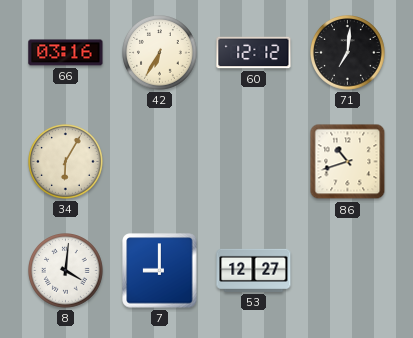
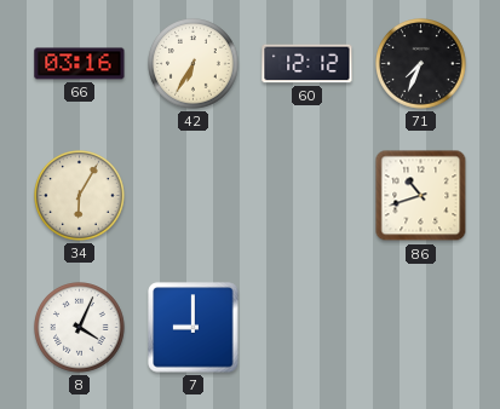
71: 7:01 -> 7:34 (421, 64)
8: 4:01 -> 4:04 (80, 328)
53: 12:27 -> none (254, 270)
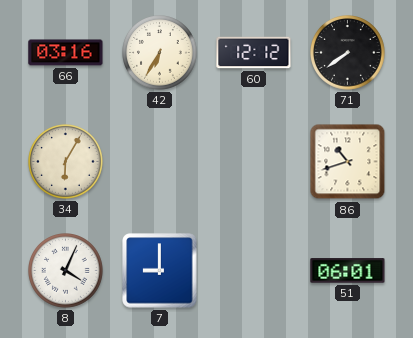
71: 7:34 -> 7:39 (348, 53)
51: none -> 06:01 (348, 271)
